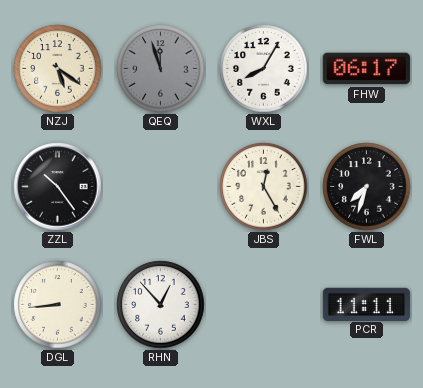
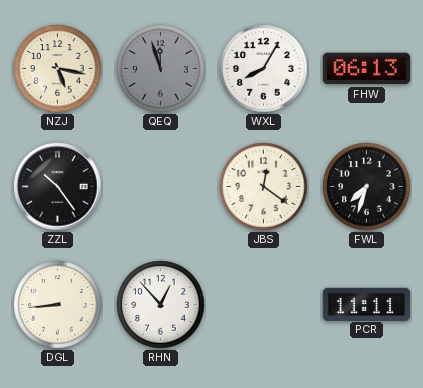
NZJ: 5:21 -> 5:17 (58, 69)
FHW: 06:17 -> 06:13 (366, 69)
JBS: 12:25 -> 12:21 (264, 187)
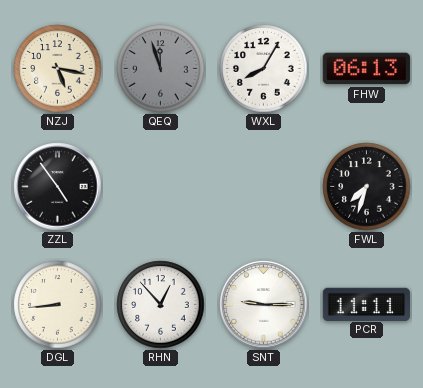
ZZL: 10:24 -> 4:54 (58, 187)
JBS: 12:21 -> none (264, 187)
SNT: none -> 9:15 (264, 305)
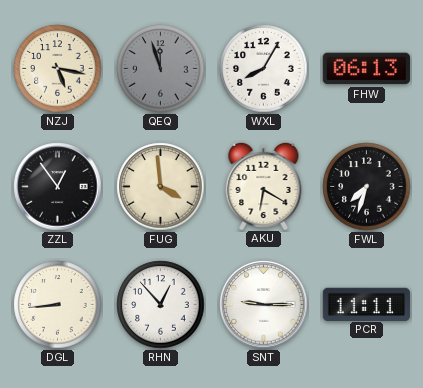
ZZL: 4:54 -> 12:54 (58, 187)
FUG: none -> 3:59 (161, 187)
AKU: none -> 6:20 (264, 185)
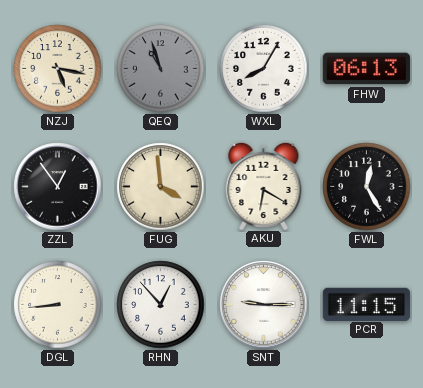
QEQ: 11:57 -> 10:57 (161, 69)
FWL: 7:33 -> 12:25 (367, 187)
PCR: 11:11 -> 11:15 (366, 304)
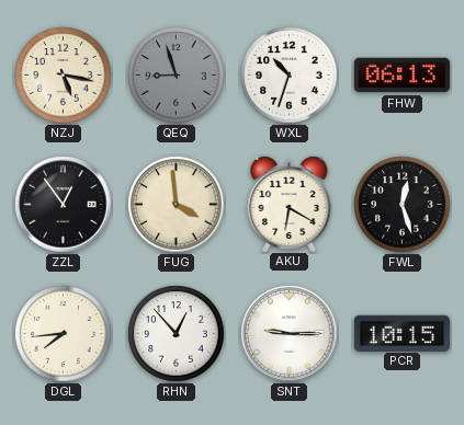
QEQ: 10:57 -> 8:57 (177, 76)
WXL: 8:05 -> 10:33 (290, 76)
FWL: 12:25 -> 12:27 (403, 205)
DGL: 8:44 -> 7:44 (64, 334)
PCR: 11:15 -> 10:15 (401, 333)
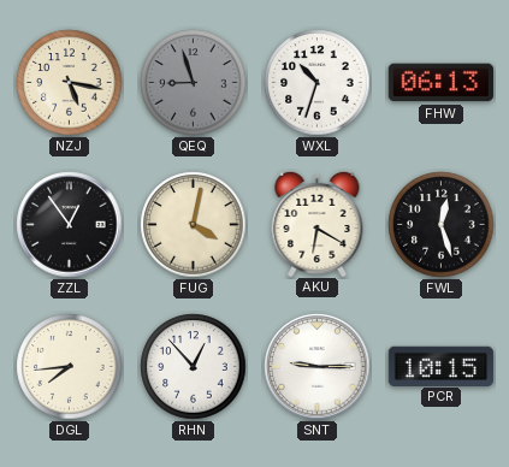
FUG: 3:59 -> 4:02 (194, 225)
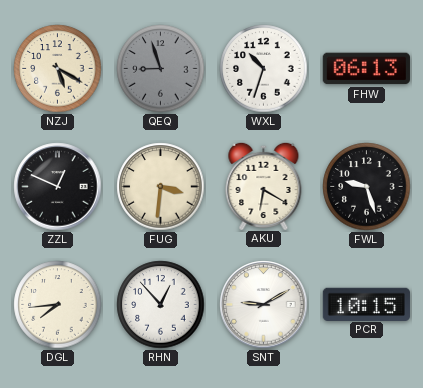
NZJ: 5:17 -> 5:20 (58, 69)
ZZL: 12:54 -> 12:49 (58, 187)
FUG: 4:02 -> 3:31 (161, 187)
FWL: 12:27 -> 9:27 (367, 187)
SNT: 9:15 -> 9:10 (264, 305)
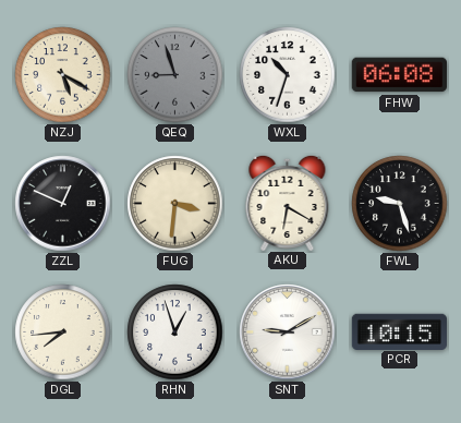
FHW: 06:13 -> 06:08 (399, 75)
RHN: 12:53 -> 12:57 (175, 333)
